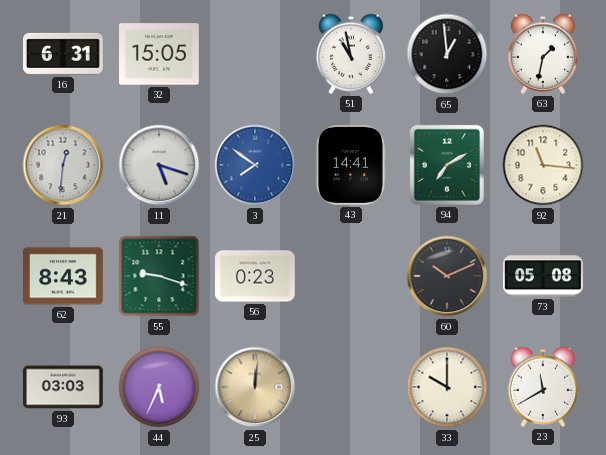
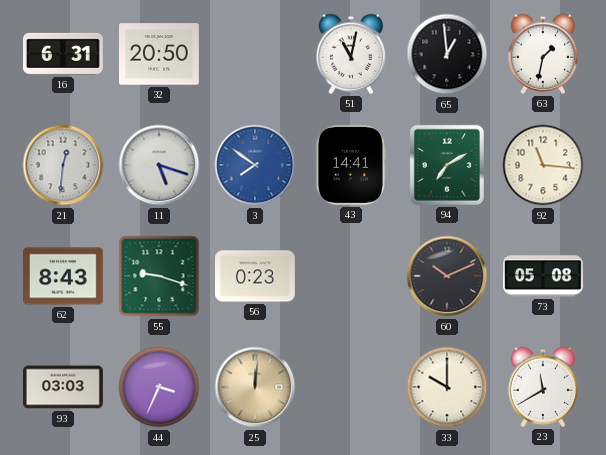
32: 15:05 -> 20:50 (160, 54)
51: 10:58 -> 11:02 (351, 54)
44: 5:34 -> 3:34 (159, 387)
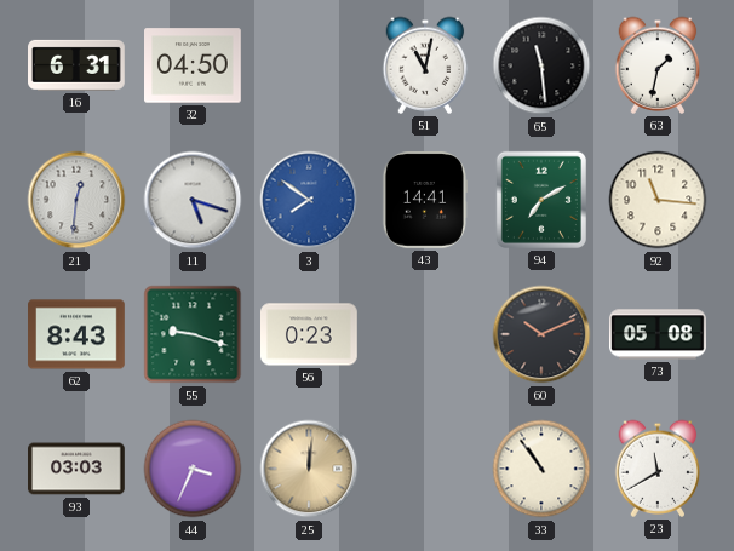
32: 20:50 -> 04:50 (194, 65)
65: 12:59 -> 11:29 (541, 65)
33: 10:00 -> 10:54 (541, 469)
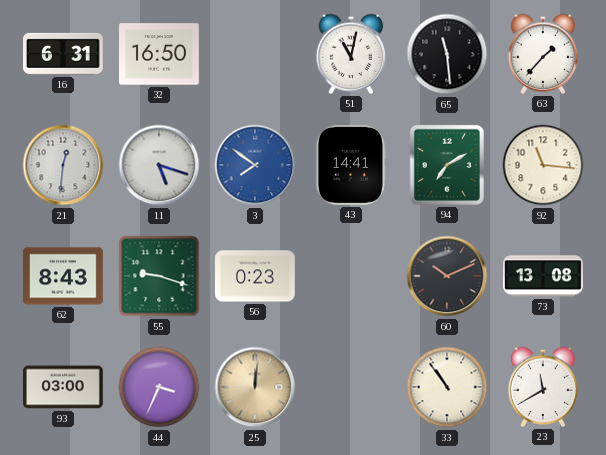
32: 04:50 -> 16:50 (160, 54)
63: 1:32 -> 1:37 (543, 54)
73: 05:08 -> 13:08 (544, 276)
93: 03:03 -> 03:00 (63, 387)
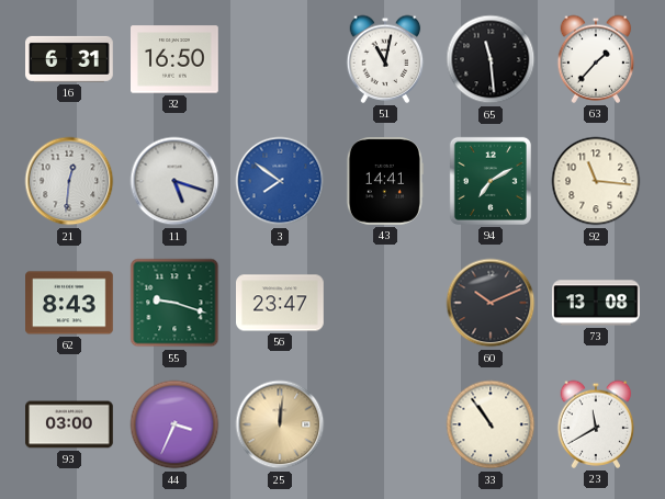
56: 0:23 -> 23:47 (281, 303)
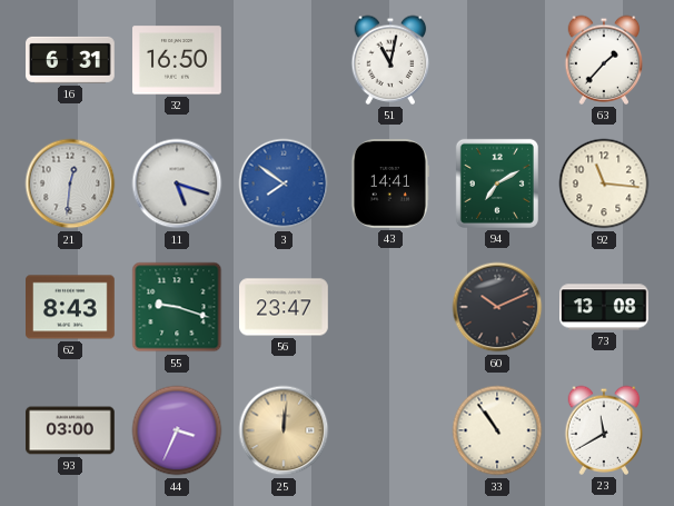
65: 11:29 -> none (491, 59)
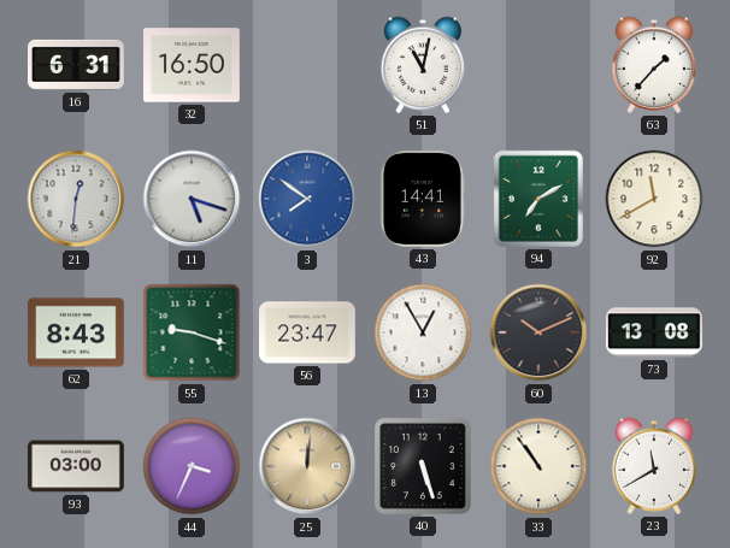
92: 11:16 -> 11:40 (654, 199)
13: none -> 12:55 (423, 332)
40: none -> 5:27 (423, 466)
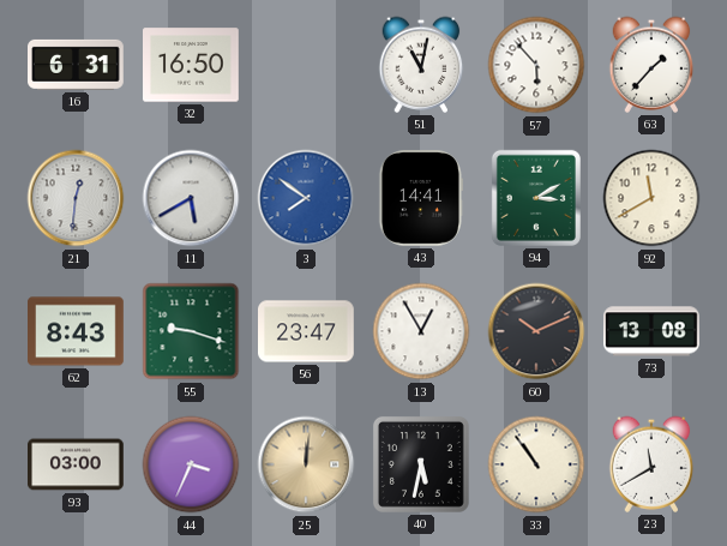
57: none -> 5:53 (536, 65)
11: 5:18 -> 5:40 (191, 198)
94: 7:10 -> 3:10 (536, 198)
40: 5:27 -> 5:32 (421, 464)
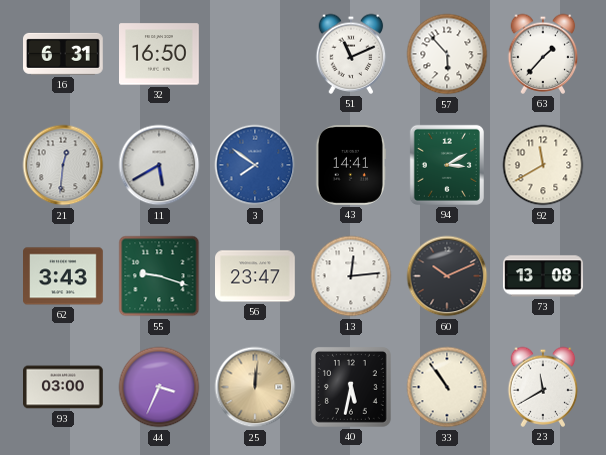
51: 11:02 -> 11:11 (351, 54)
62: 8:43 -> 3:43 (64, 276)
13: 12:55 -> 12:14 (351, 276)
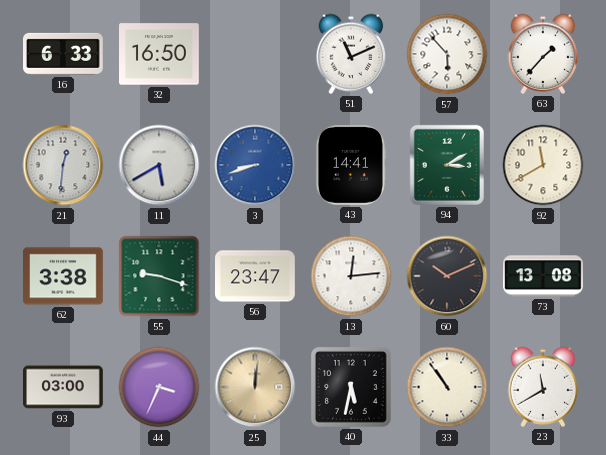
16: 6:31 -> 6:33 (64, 54)
3: 7:51 -> 8:42 (255, 165)
62: 3:43 -> 3:38 (64, 276)
